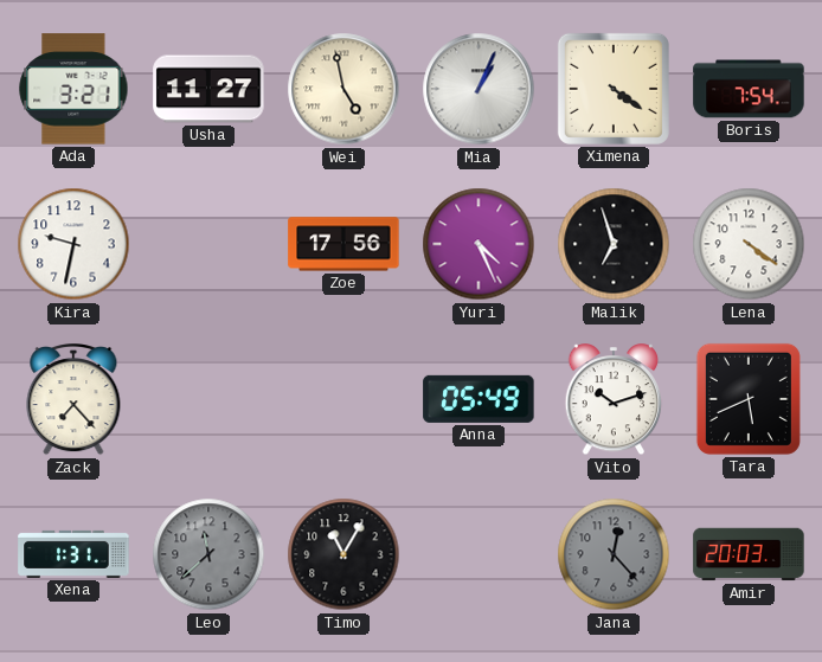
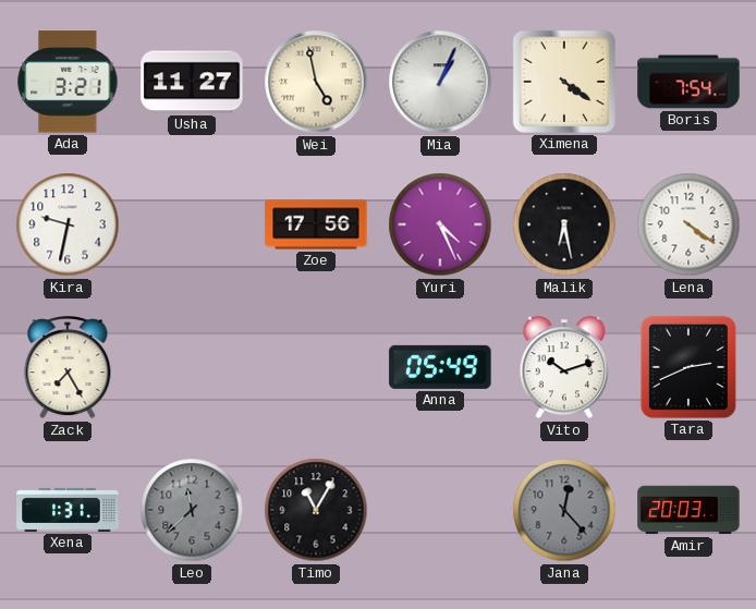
Malik: 6:57 -> 6:28 (564, 224)
Zack: 7:23 -> 7:25 (68, 368)
Tara: 5:41 -> 2:41 (688, 367)
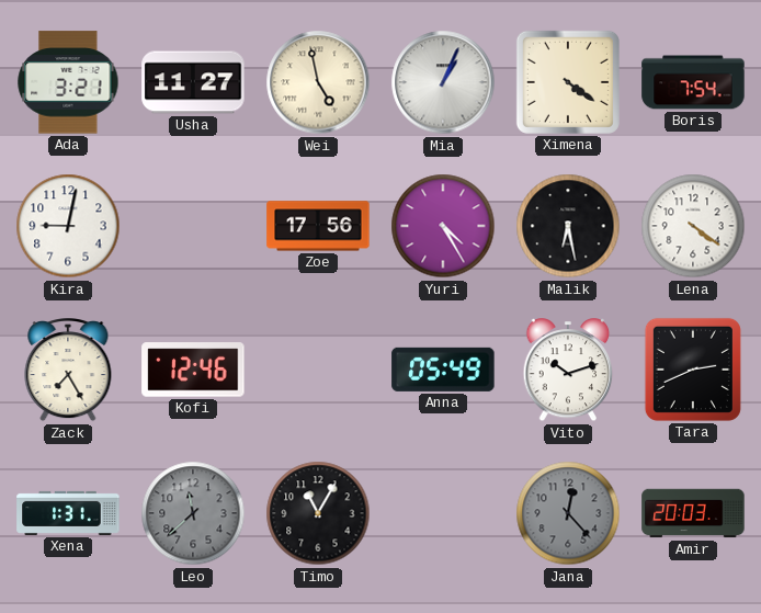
Kira: 9:32 -> 9:02 (68, 226)
Yuri: 4:26 -> 4:25 (443, 226)
Kofi: none -> 12:46 (193, 370)
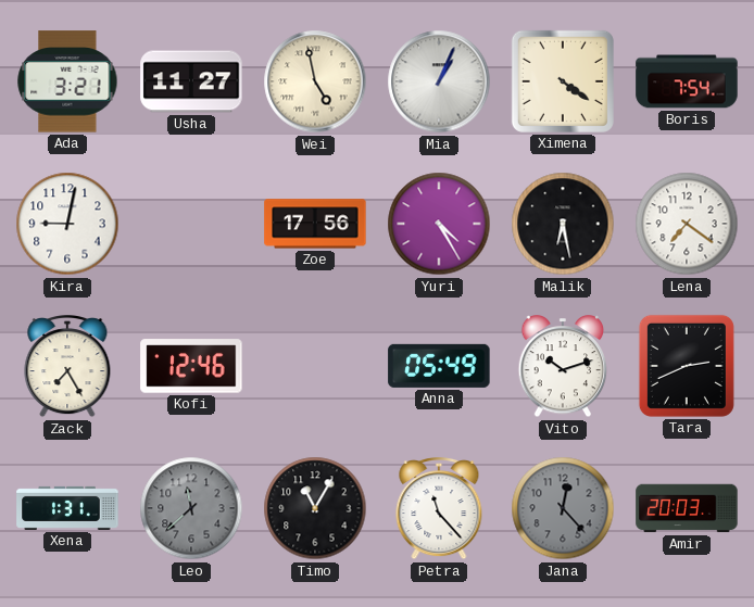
Lena: 4:21 -> 7:21 (687, 224)
Petra: none -> 11:23 (439, 509)
